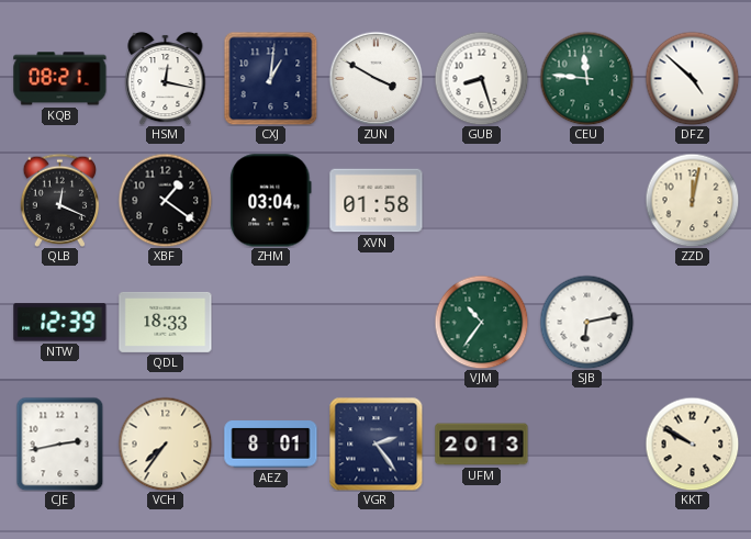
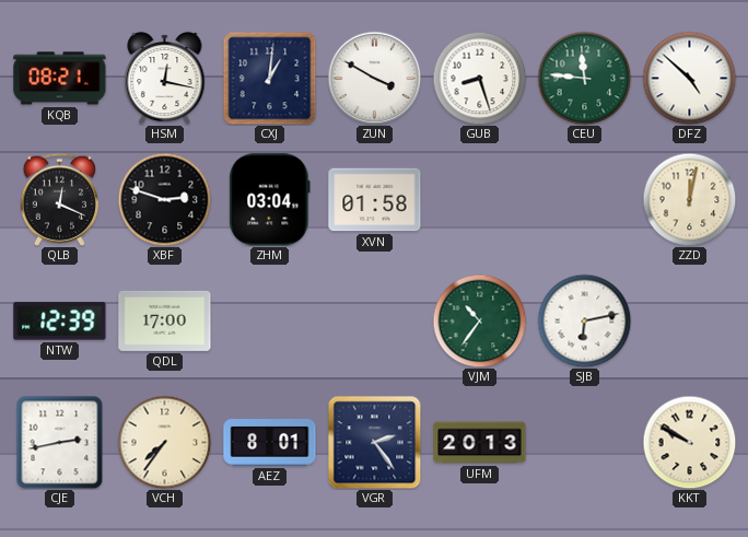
XBF: 1:21 -> 2:48 (164, 199)
QDL: 18:33 -> 17:00 (165, 320)
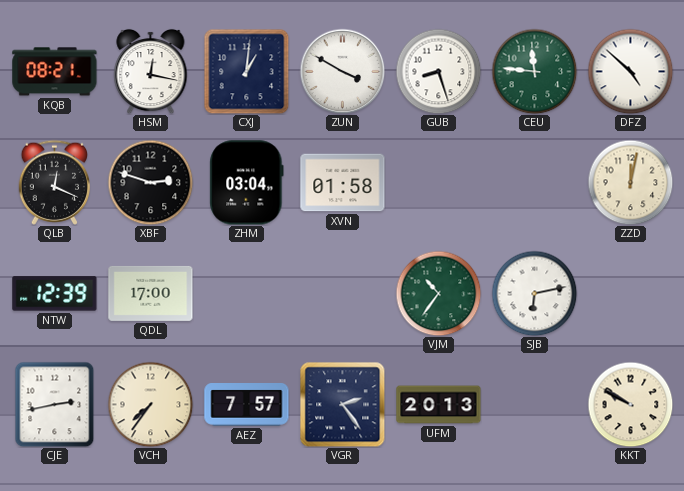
AEZ: 8:01 -> 7:57 (247, 405)
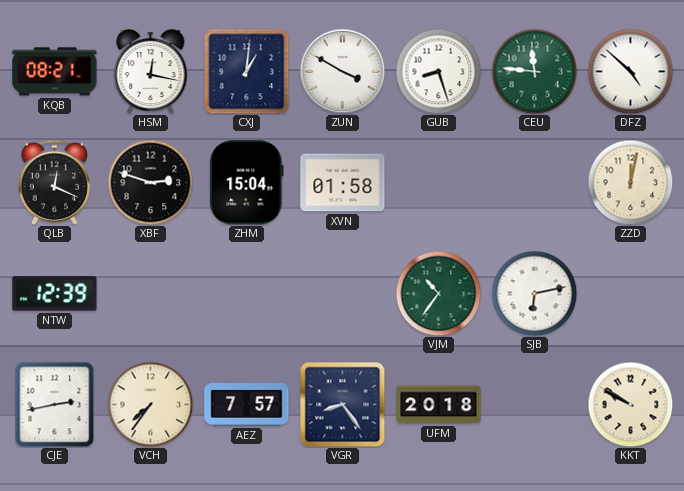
ZHM: 03:04 -> 15:04 (247, 183)
QDL: 17:00 -> none (151, 293)
VGR: 2:24 -> 8:24 (342, 404)
UFM: 20:13 -> 20:18 (439, 405)
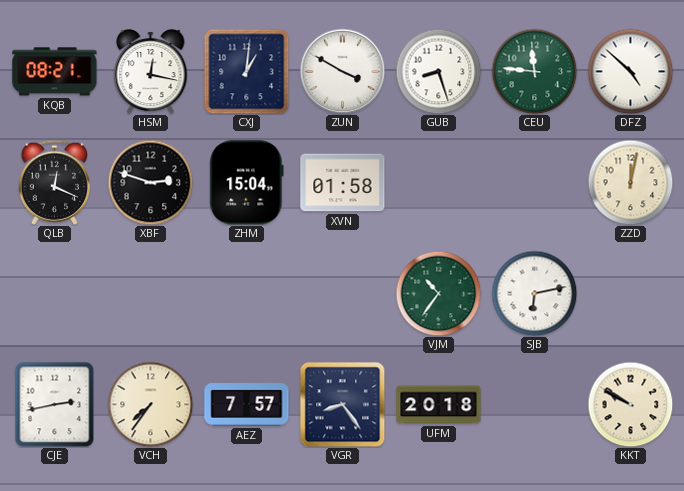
NTW: 12:39 -> none (55, 294)
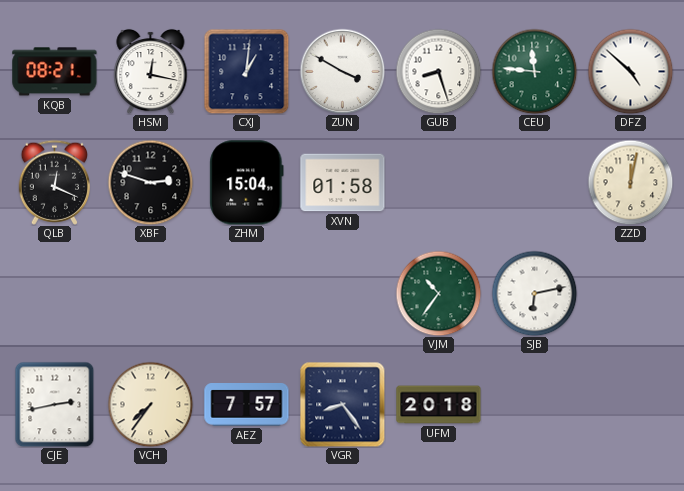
KKT: 9:50 -> none (630, 404)
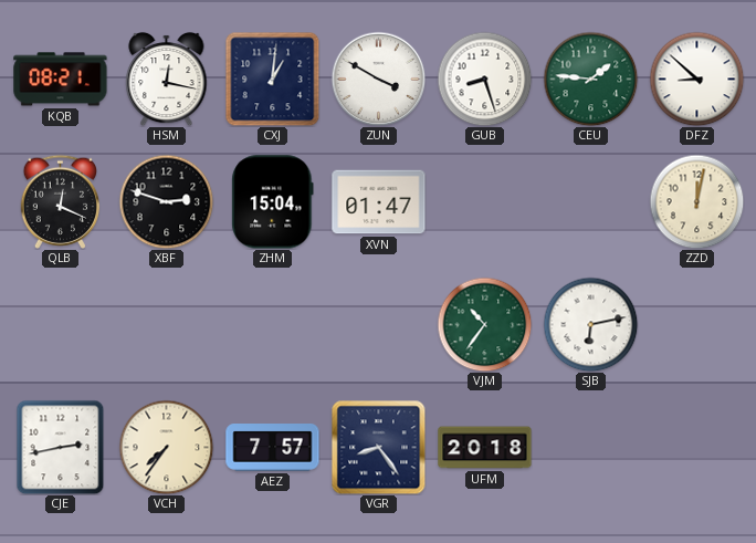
CEU: 11:46 -> 1:46 (590, 79)
DFZ: 4:52 -> 8:52 (696, 79)
XVN: 01:58 -> 01:47 (379, 202)
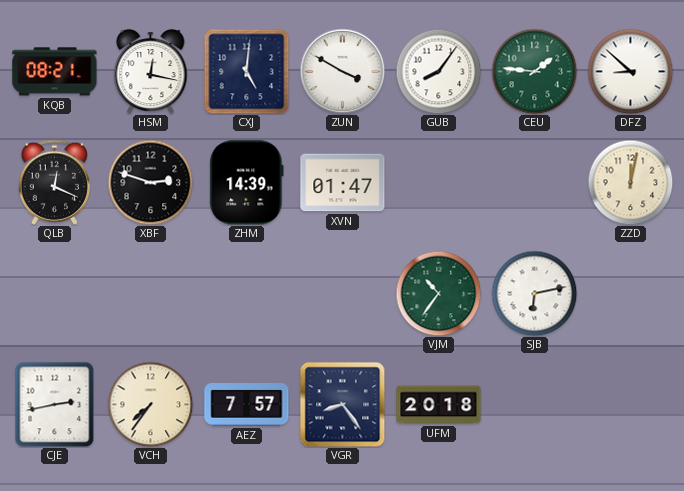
CXJ: 1:01 -> 5:01 (246, 71)
GUB: 8:27 -> 8:06 (438, 71)
ZHM: 15:04 -> 14:39 (247, 183)
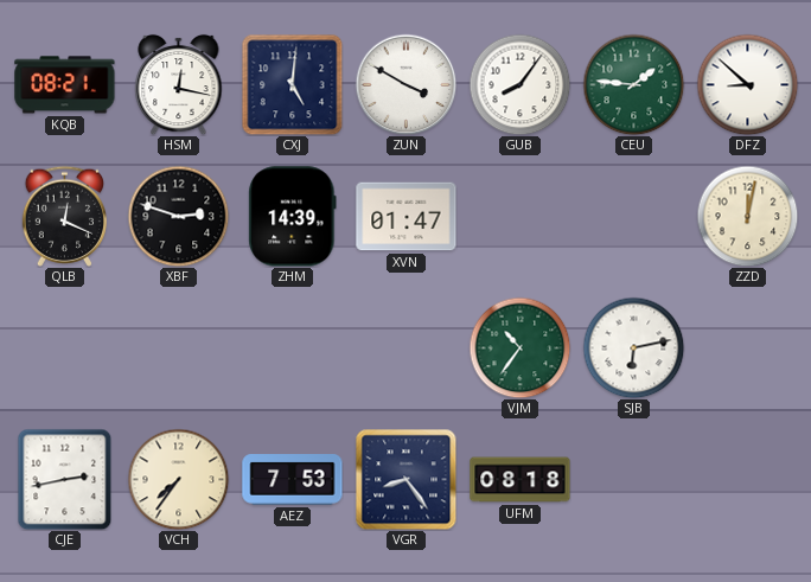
AEZ: 7:57 -> 7:53 (293, 480)
UFM: 20:18 -> 08:18 (521, 480)
